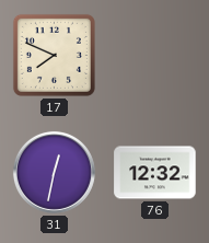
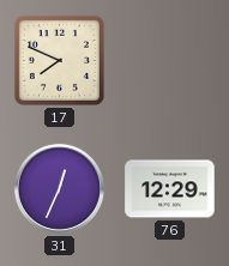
31: 12:32 -> 12:34 (59, 188)
76: 12:32 -> 12:29 (170, 189)
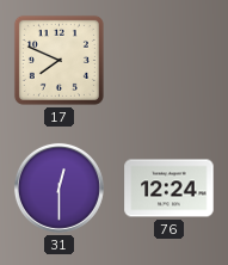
31: 12:34 -> 12:30 (58, 187)
76: 12:29 -> 12:24 (170, 189)
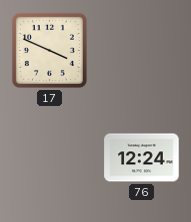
17: 7:49 -> 3:49 (49, 50)
31: 12:30 -> none (58, 187)
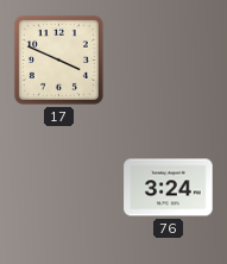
76: 12:24 -> 3:24 (169, 188)
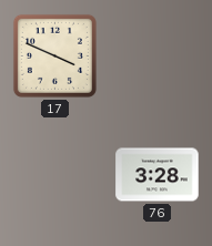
76: 3:24 -> 3:28 (158, 175)
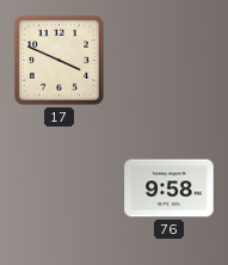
76: 3:28 -> 9:58 (170, 189)
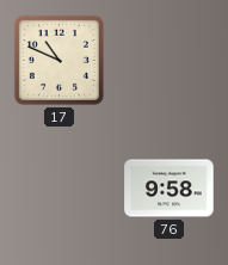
17: 3:49 -> 10:49 (58, 60)
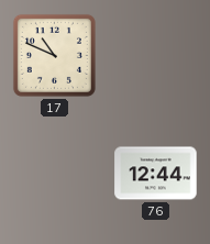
76: 9:58 -> 12:44 (156, 174)
